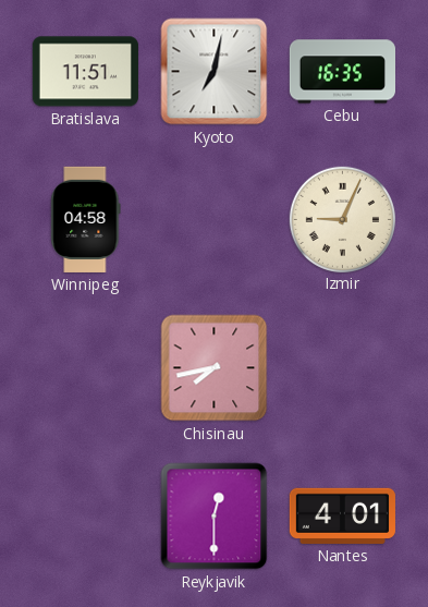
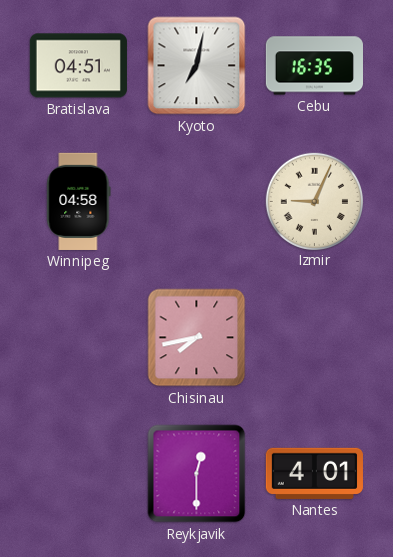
Bratislava: 11:51 -> 04:51 (78, 66)
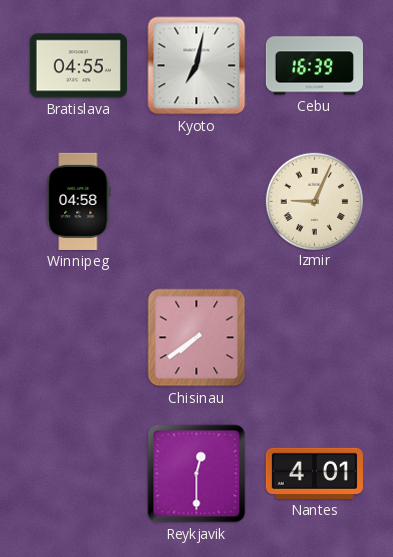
Bratislava: 04:51 -> 04:55 (78, 66)
Cebu: 16:35 -> 16:39 (314, 66)
Chisinau: 7:43 -> 7:39 (197, 338)
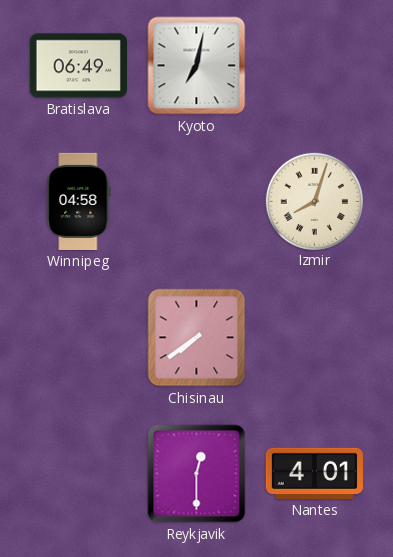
Bratislava: 04:55 -> 06:49 (78, 66)
Cebu: 16:39 -> none (314, 66)
Izmir: 9:04 -> 8:03 (314, 201)
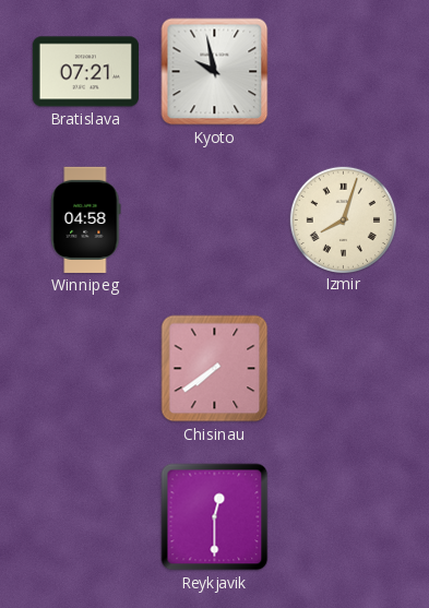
Bratislava: 06:49 -> 07:21 (85, 72)
Kyoto: 7:02 -> 9:58 (215, 72)
Nantes: 4:01 -> none (314, 473)
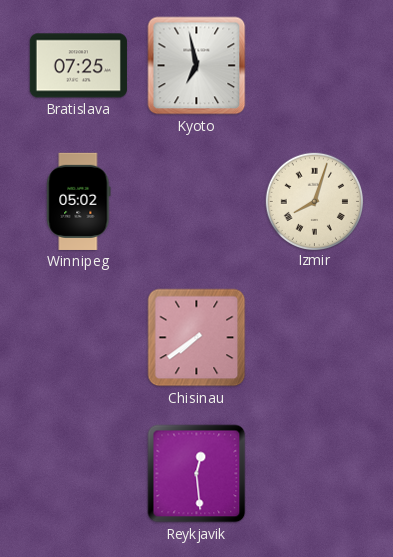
Bratislava: 07:21 -> 07:25 (78, 66)
Kyoto: 9:58 -> 6:58 (197, 66)
Winnipeg: 04:58 -> 05:02 (79, 201)
Reykjavik: 12:30 -> 12:29 (197, 474)
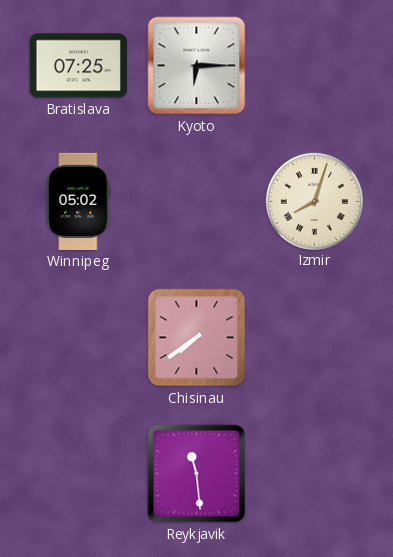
Kyoto: 6:58 -> 6:15 (197, 66)
Reykjavik: 12:29 -> 11:29 (197, 474)
